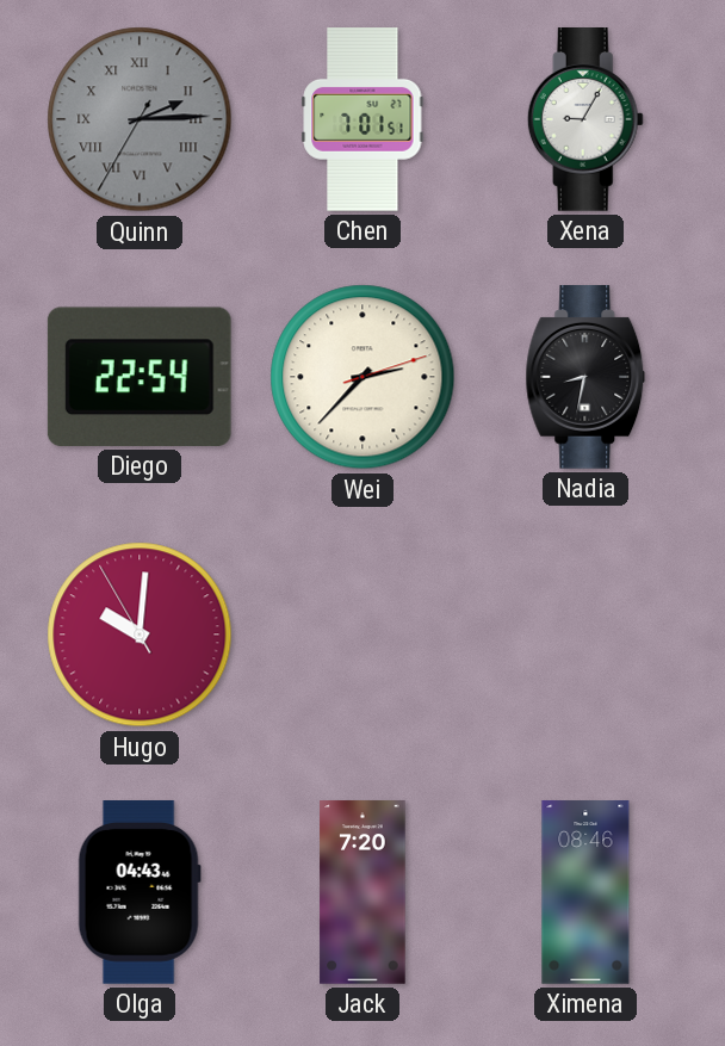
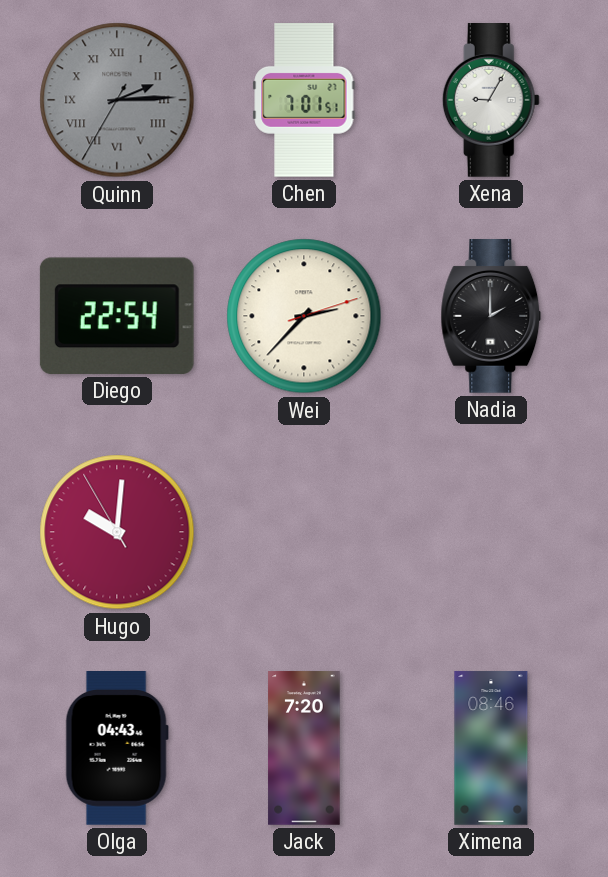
Nadia: 8:32 -> 2:00 (491, 317)
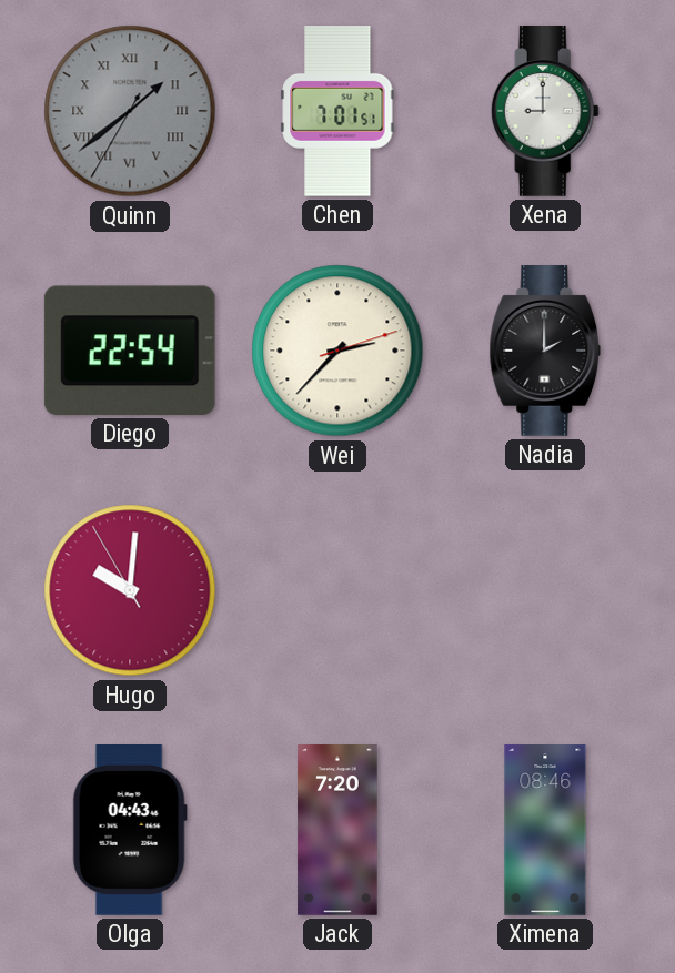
Quinn: 2:14 -> 1:38 (130, 111)
Xena: 9:05 -> 9:00 (545, 112)
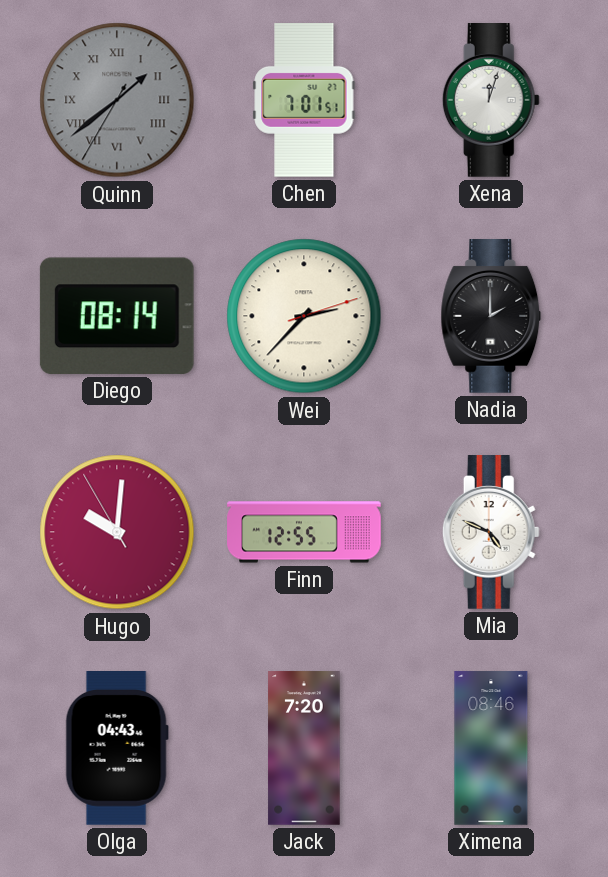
Xena: 9:00 -> 12:03 (491, 101)
Diego: 22:54 -> 08:14 (117, 316)
Finn: none -> 12:55 (304, 532)
Mia: none -> 4:49 (491, 533)
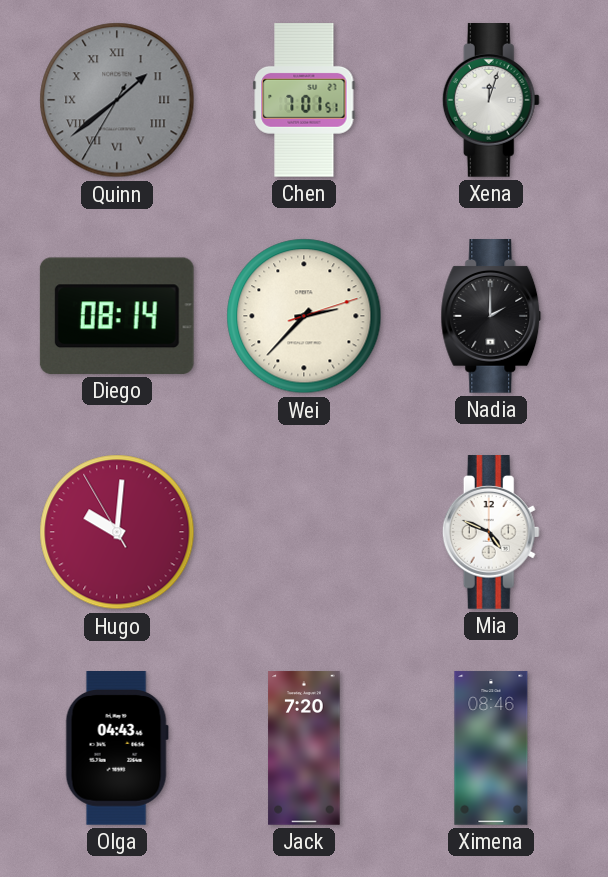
Finn: 12:55 -> none (304, 532)
